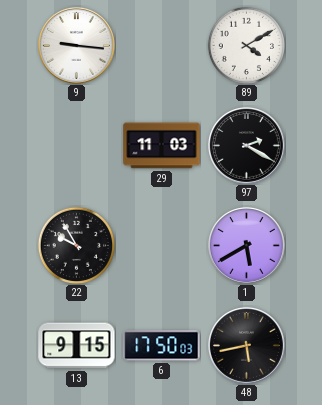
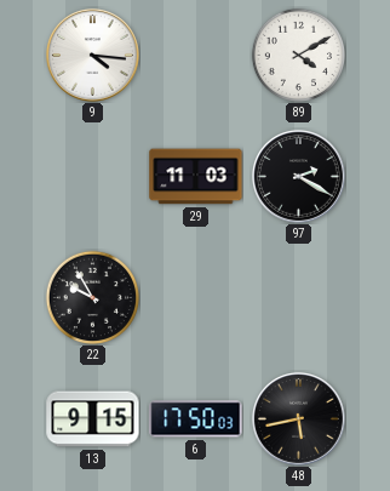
9: 9:16 -> 4:16 (92, 55)
1: 5:40 -> none (246, 245)
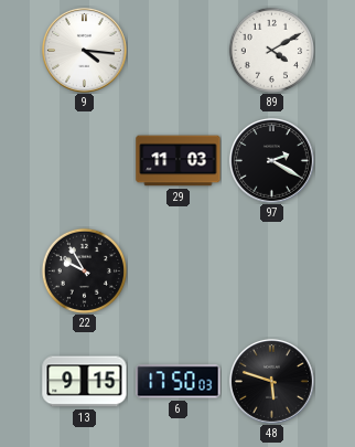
48: 5:43 -> 5:48 (271, 381)
